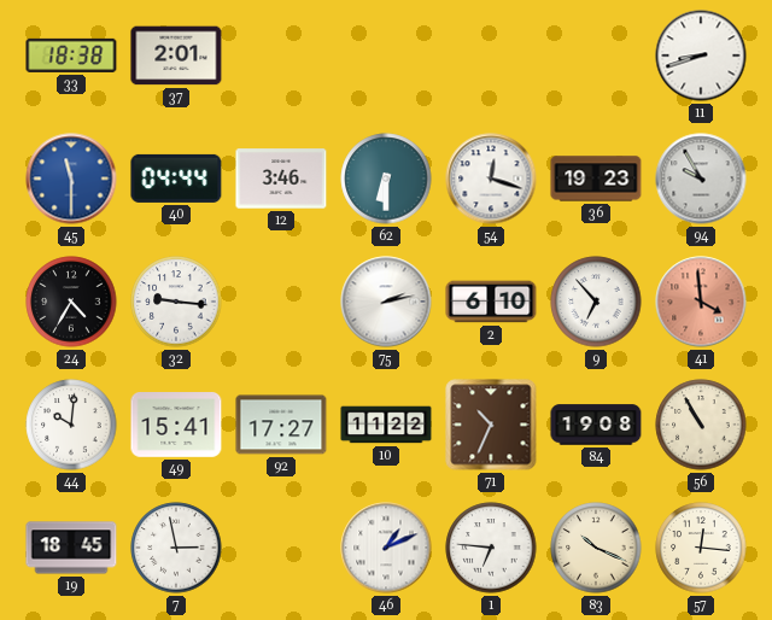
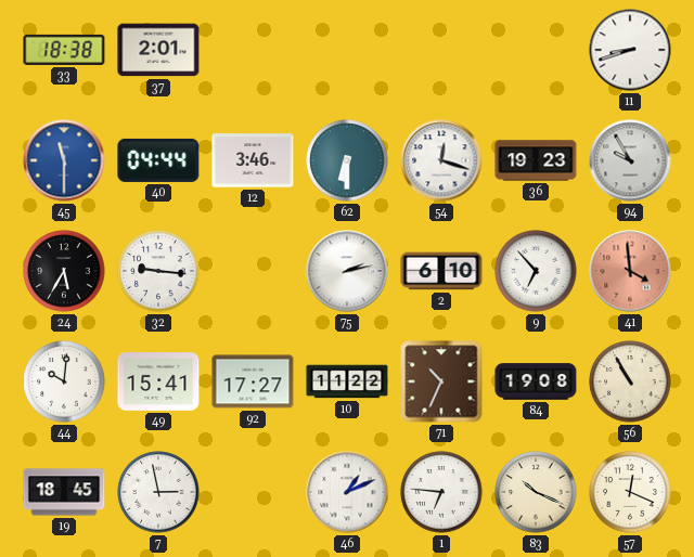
24: 4:35 -> 5:35 (64, 271)
57: 12:16 -> 12:19 (630, 492)
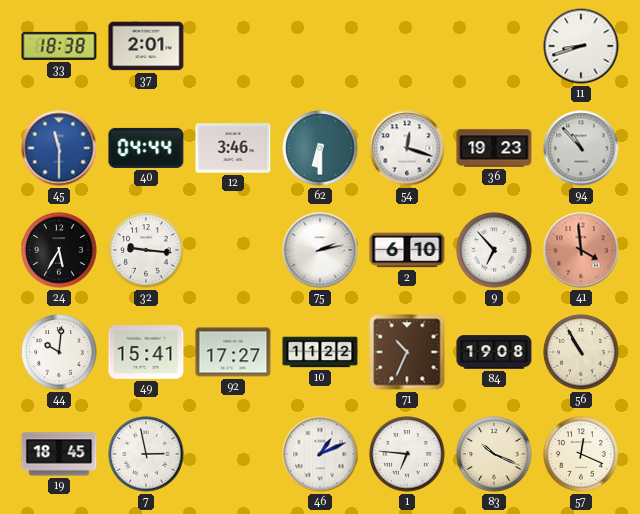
94: 9:55 -> 10:53 (581, 148)
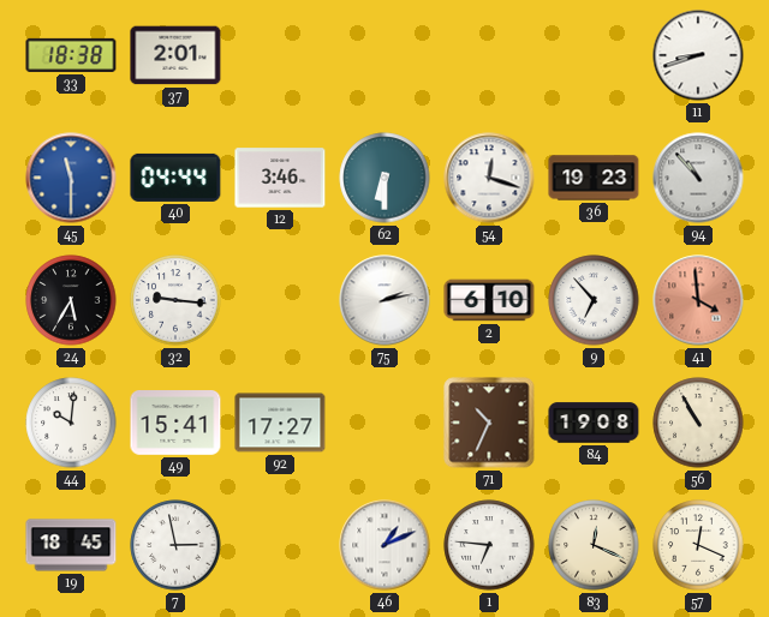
10: 11:22 -> none (320, 352)
83: 10:19 -> 12:19 (594, 545)
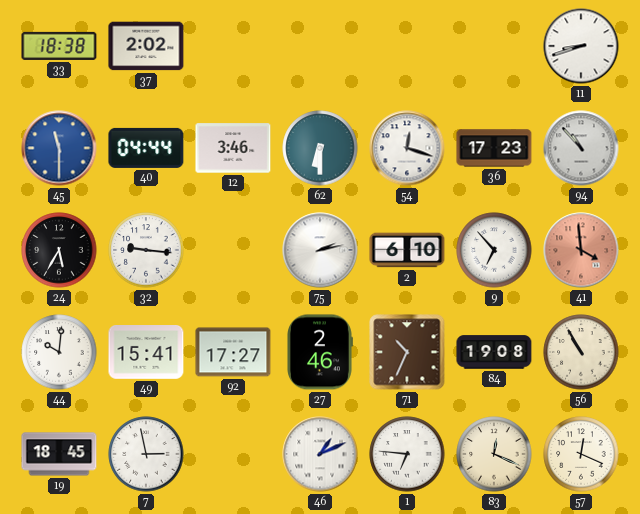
37: 2:01 -> 2:02 (146, 46)
36: 19:23 -> 17:23 (494, 148)
27: none -> 2:46 (320, 352)
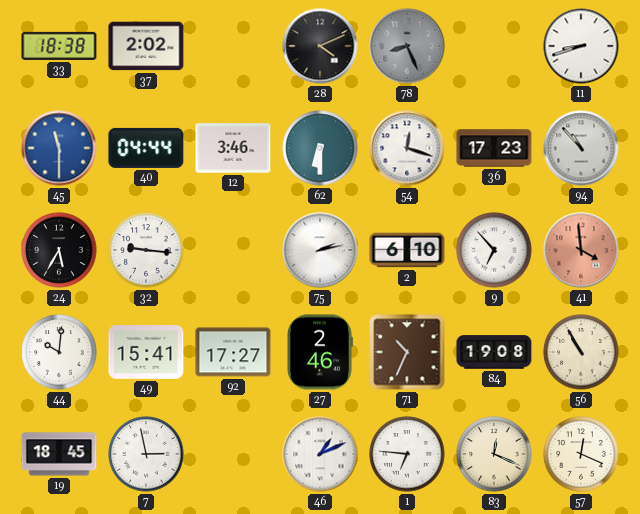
28: none -> 4:11 (320, 46)
78: none -> 8:26 (407, 46)
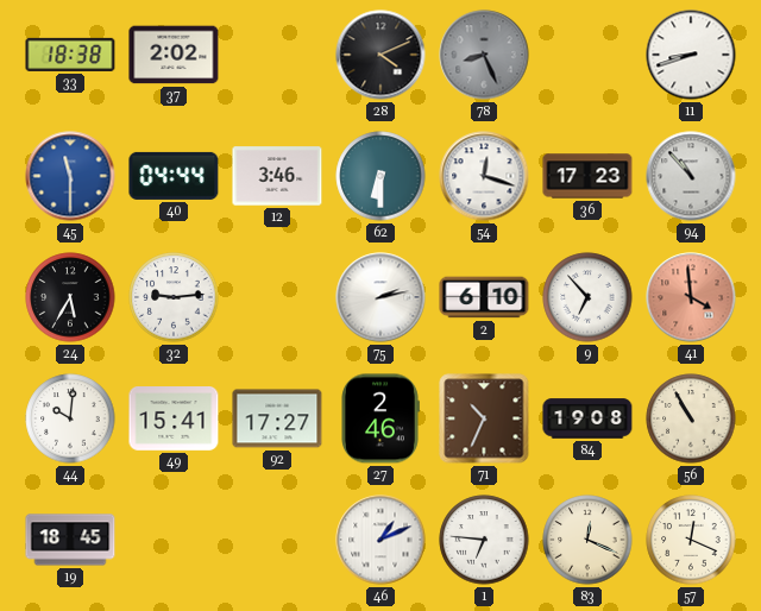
32: 9:16 -> 9:14 (174, 297)
7: 2:58 -> none (146, 454)
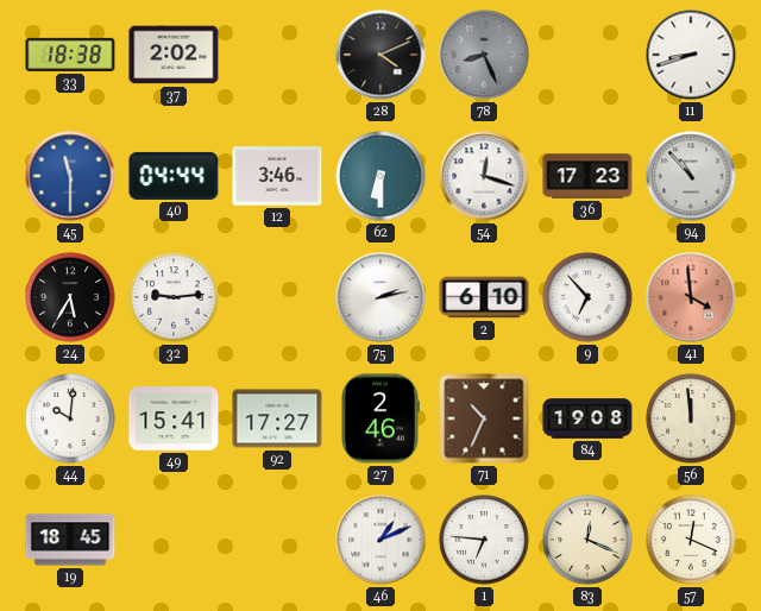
56: 10:55 -> 11:59 (691, 418)
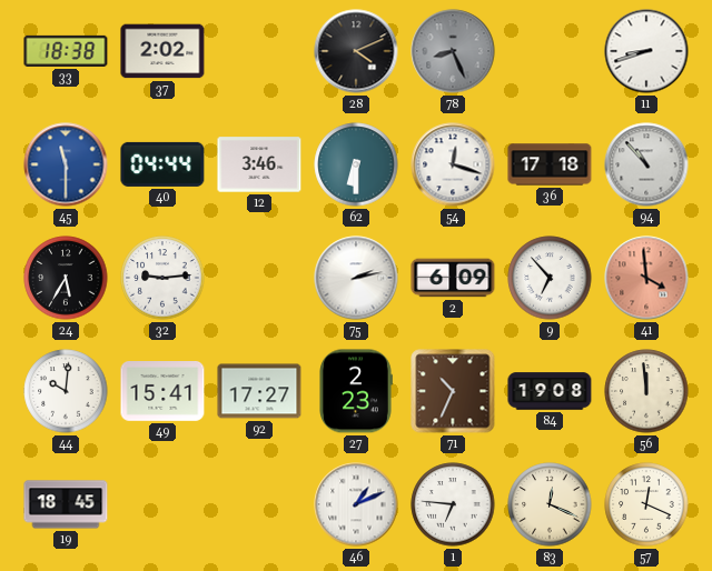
36: 17:23 -> 17:18 (550, 164)
2: 6:10 -> 6:09 (453, 278)
27: 2:46 -> 2:23 (356, 391)
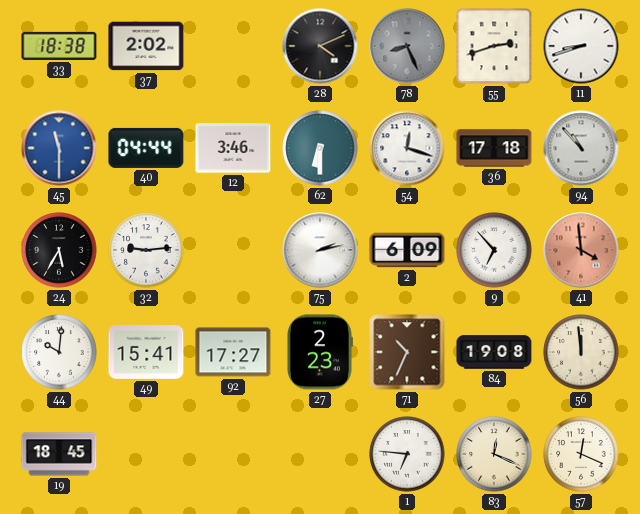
55: none -> 2:42 (494, 46)
46: 1:11 -> none (356, 504)
